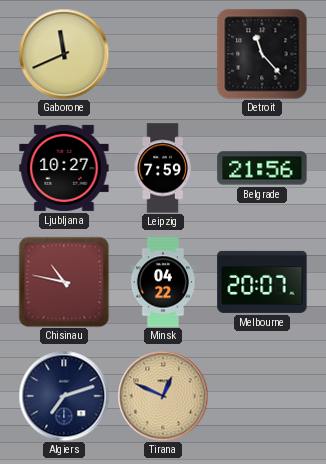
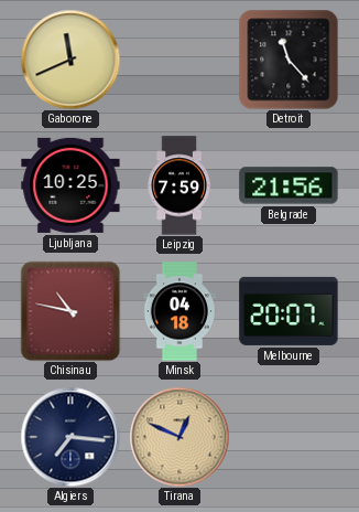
Ljubljana: 10:27 -> 10:25 (70, 185)
Minsk: 04:22 -> 04:18 (178, 311)
Algiers: 7:12 -> 7:16 (70, 437)
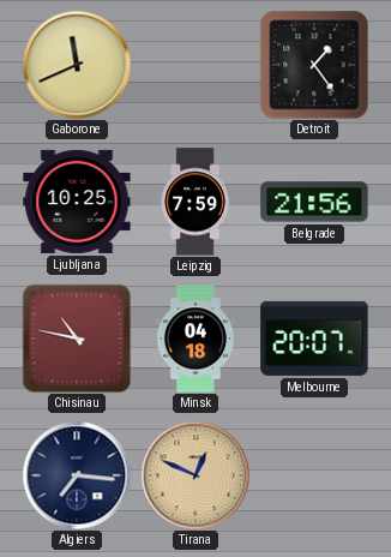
Detroit: 11:23 -> 1:24 (314, 65)
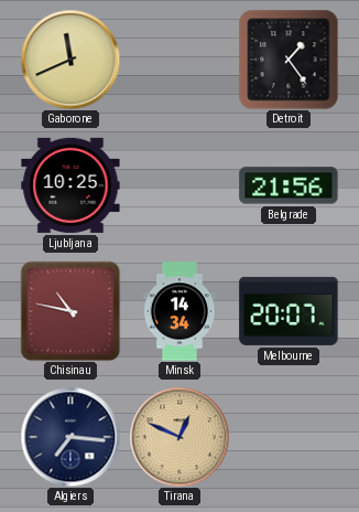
Leipzig: 7:59 -> none (195, 202)
Minsk: 04:18 -> 14:34 (178, 311)
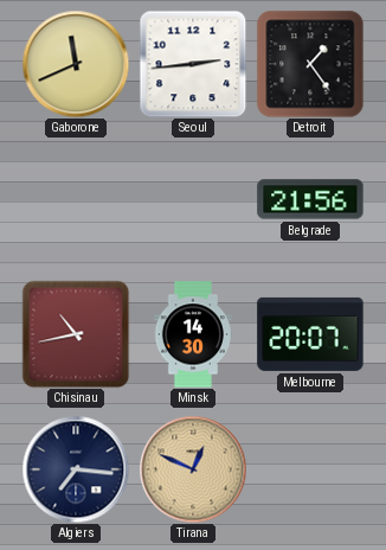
Seoul: none -> 2:44 (193, 64)
Ljubljana: 10:25 -> none (70, 185)
Chisinau: 10:47 -> 10:43 (76, 334)
Minsk: 14:34 -> 14:30 (192, 334)
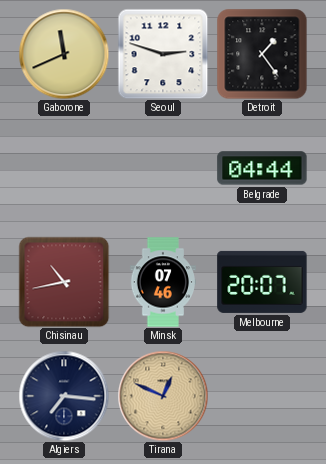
Seoul: 2:44 -> 2:48 (163, 54)
Belgrade: 21:56 -> 04:44 (262, 168)
Minsk: 14:30 -> 07:46 (162, 282)
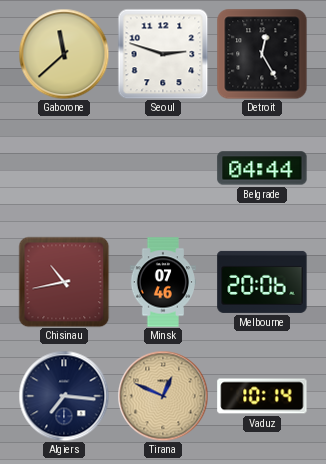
Gaborone: 11:41 -> 11:38 (64, 54)
Detroit: 1:24 -> 12:25 (262, 54)
Melbourne: 20:07 -> 20:06 (262, 282)
Vaduz: none -> 10:14 (262, 396)
